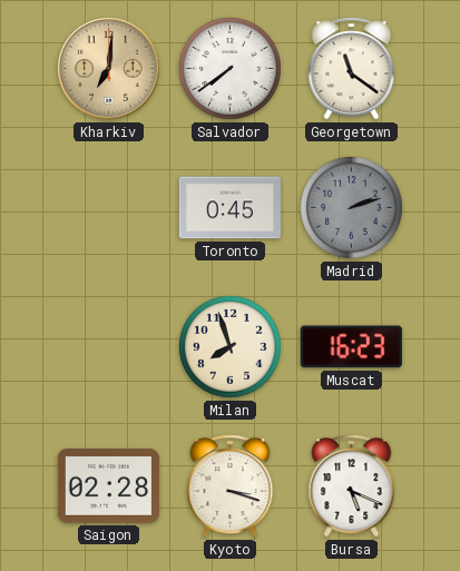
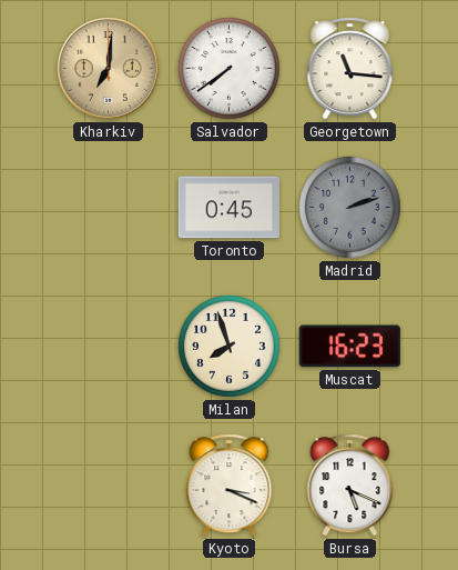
Georgetown: 11:21 -> 11:16 (350, 69)
Saigon: 02:28 -> none (108, 486)
Kyoto: 3:18 -> 3:19 (230, 486)
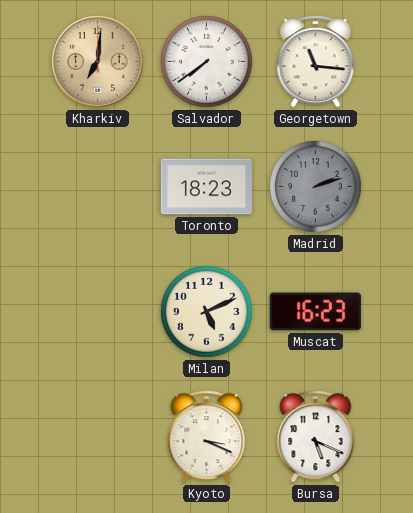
Toronto: 0:45 -> 18:23 (206, 187)
Milan: 7:57 -> 5:11 (207, 312)
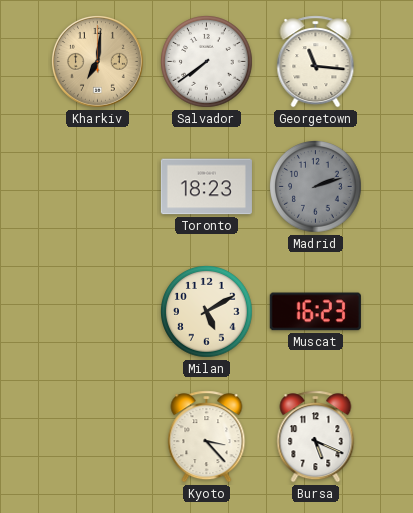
Milan: 5:11 -> 5:10 (207, 312)
Kyoto: 3:19 -> 3:23 (207, 437)
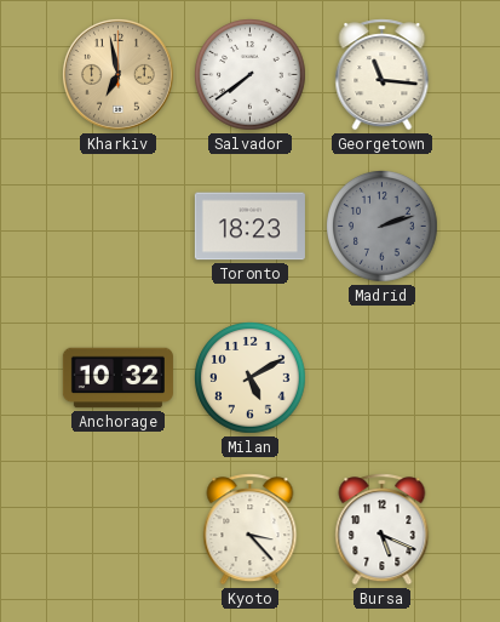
Kharkiv: 7:01 -> 6:58 (117, 74)
Anchorage: none -> 10:32 (117, 378)
Muscat: 16:23 -> none (315, 312)
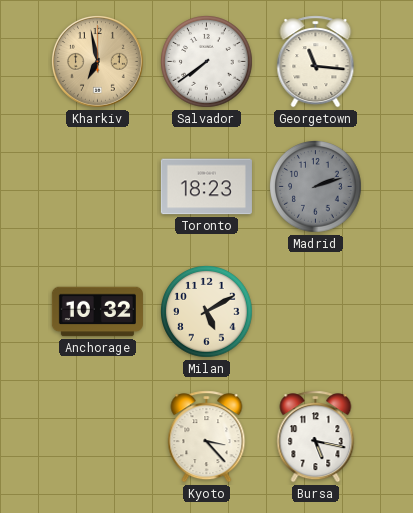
Bursa: 5:19 -> 5:17 (316, 437)
